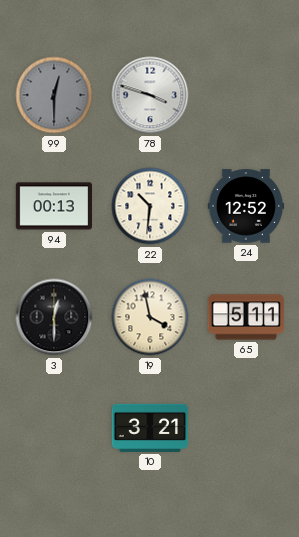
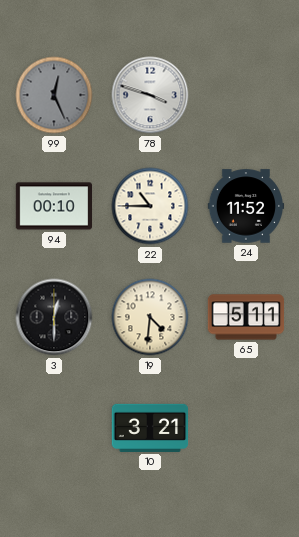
99: 12:30 -> 12:26 (54, 95)
94: 00:13 -> 00:10 (53, 206)
22: 10:31 -> 10:45 (150, 206)
24: 12:52 -> 11:52 (246, 206)
19: 3:58 -> 4:31 (150, 317)
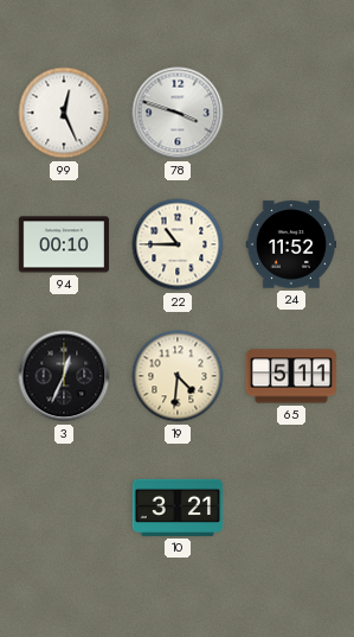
99 dial: grey -> white (64, 113)
3: 12:30 -> 12:34 (64, 376)
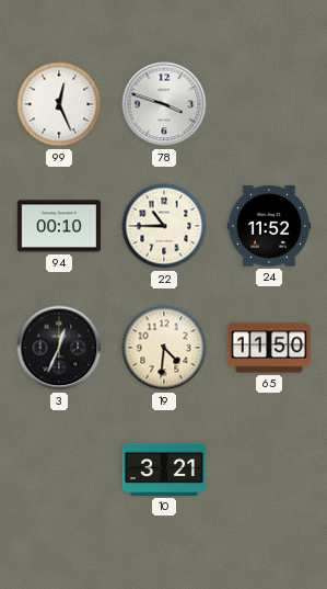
65: 5:11 -> 11:50 (269, 348)
